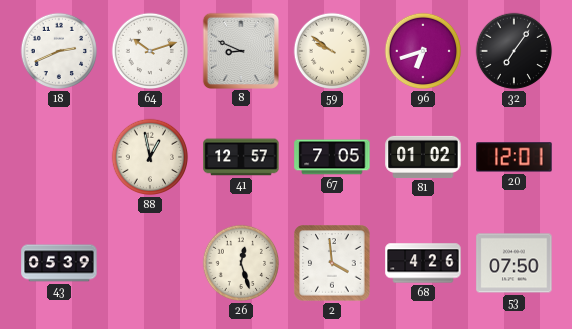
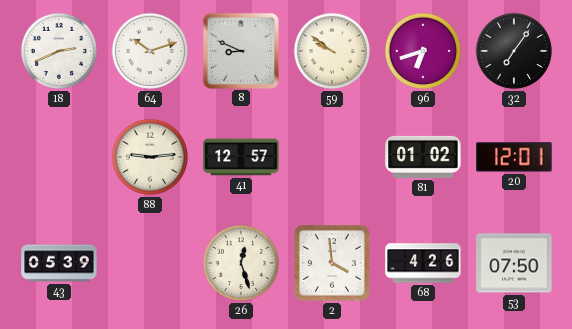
88: 12:58 -> 9:14 (150, 157)
67: 7:05 -> none (332, 157)
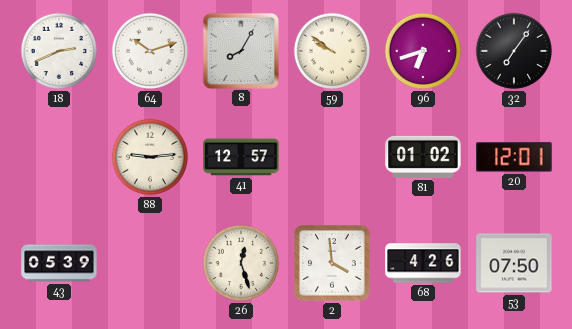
8: 8:49 -> 8:05 (240, 50)
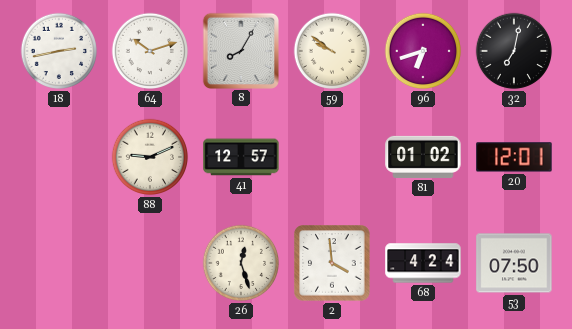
18: 2:41 -> 2:43 (59, 51)
32: 7:06 -> 7:02 (514, 51)
88: 9:14 -> 9:11 (150, 157)
43: 05:39 -> none (59, 263)
68: 4:26 -> 4:24 (423, 263)
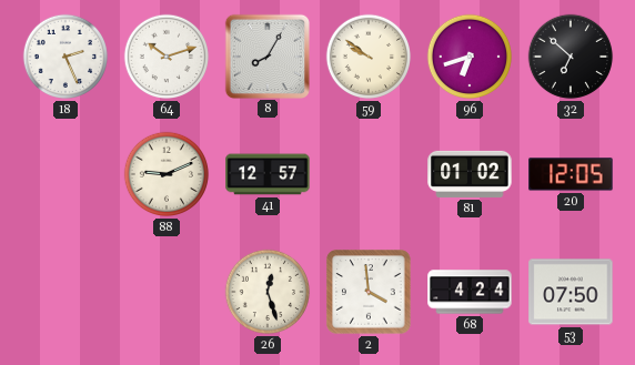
18: 2:43 -> 2:26 (65, 57)
32: 7:02 -> 6:52 (571, 57)
20: 12:01 -> 12:05 (571, 174)
